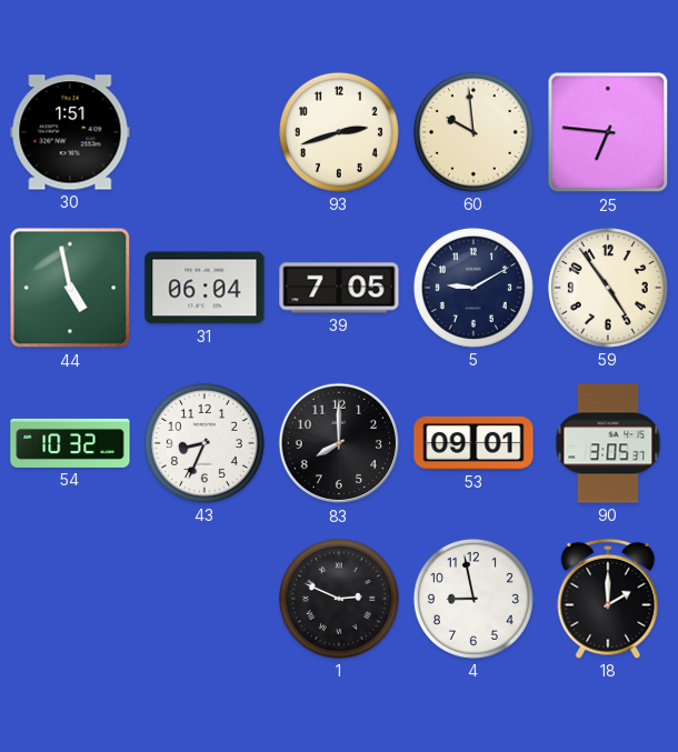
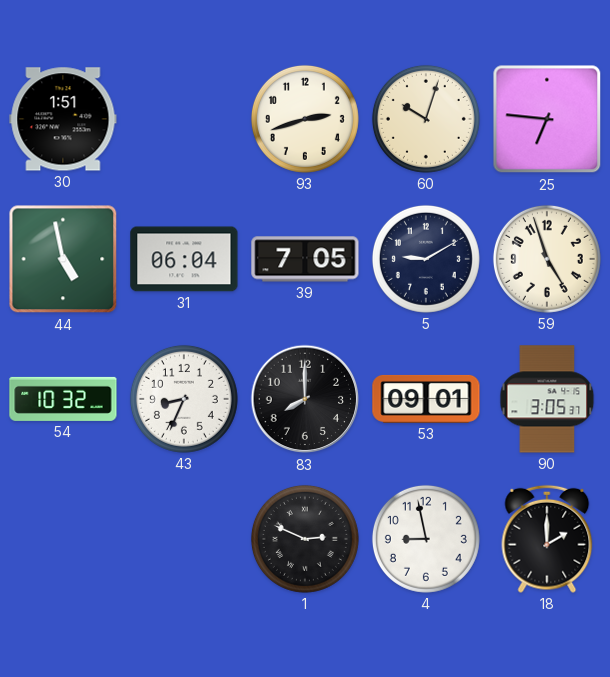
60: 9:59 -> 10:03 (426, 119)
59: 4:54 -> 4:57 (547, 259)
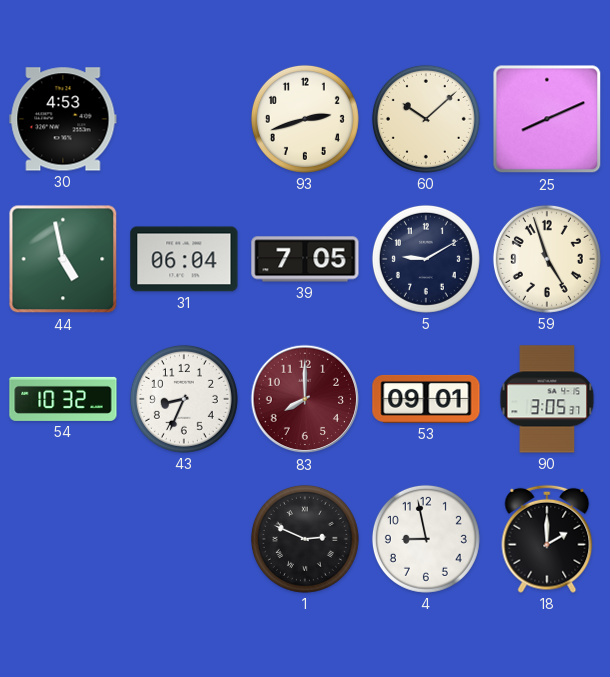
30: 1:51 -> 4:53 (63, 119)
60: 10:03 -> 10:08 (426, 119)
25: 6:46 -> 8:11 (547, 119)
83 dial: black -> burgundy (305, 399)
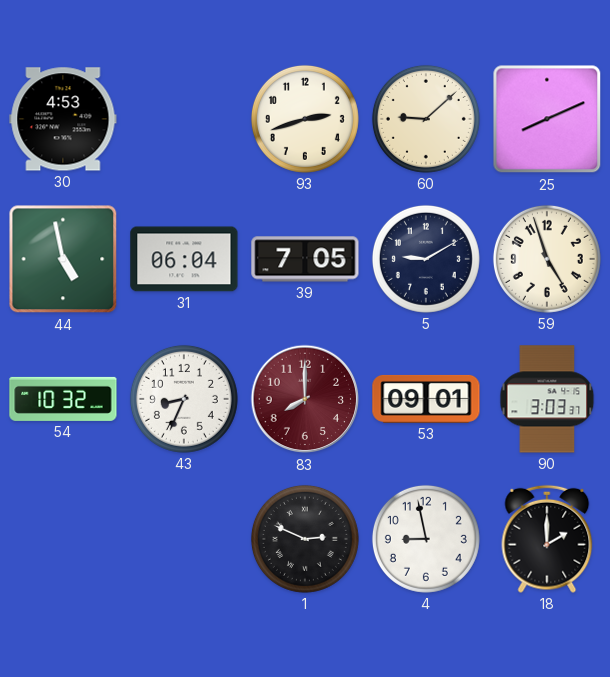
60: 10:08 -> 9:08 (426, 119)
90: 3:05 -> 3:03 (547, 399)
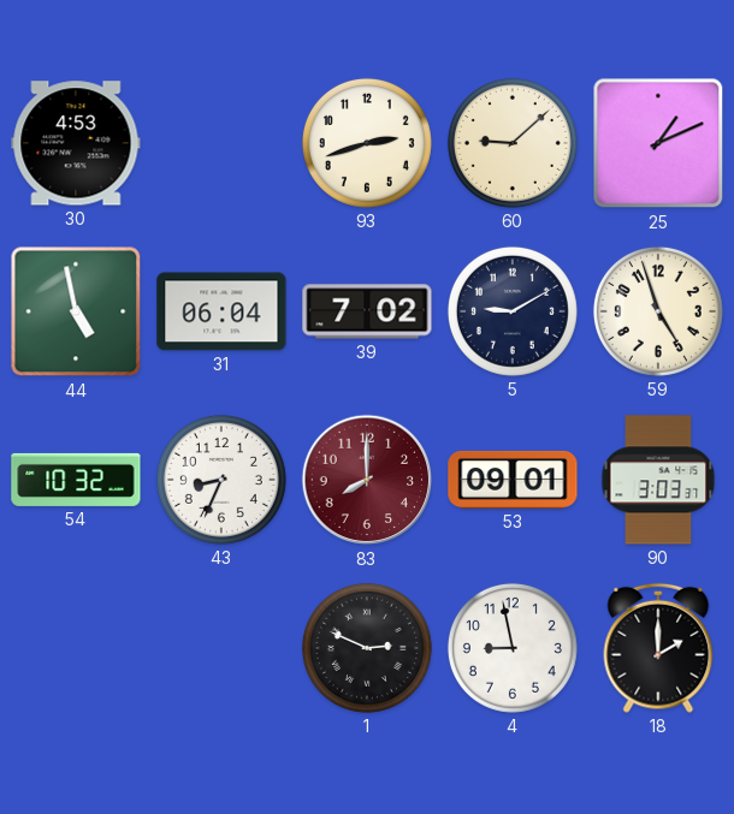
25: 8:11 -> 1:11 (658, 143)
39: 7:05 -> 7:02 (367, 311)
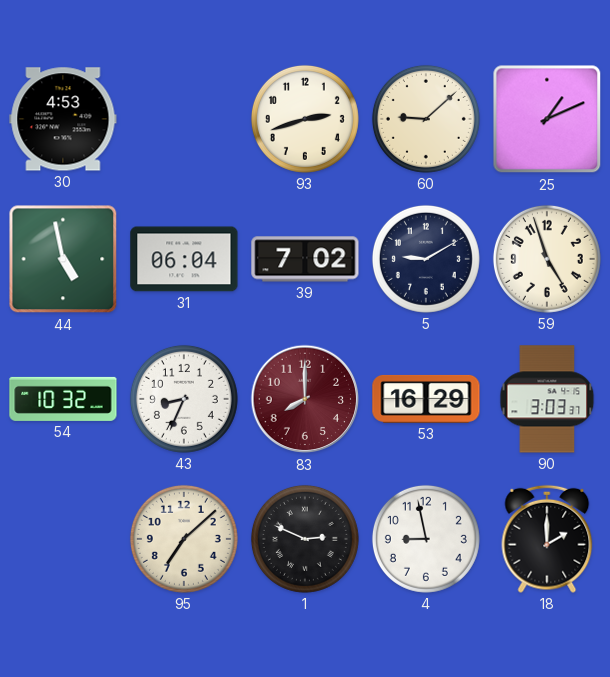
53: 09:01 -> 16:29 (426, 399)
95: none -> 7:08 (184, 539)
